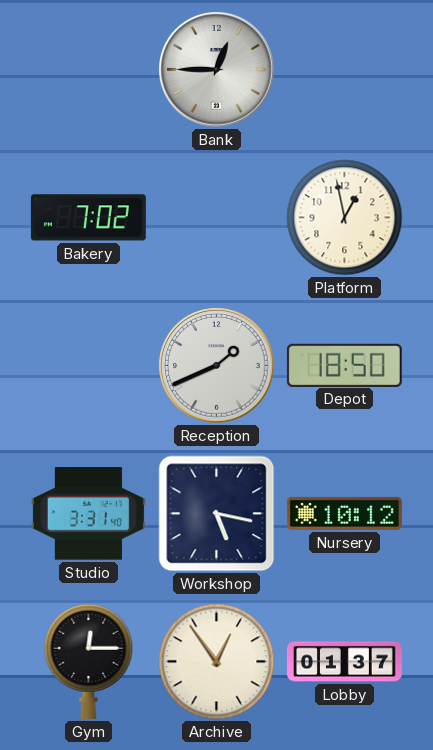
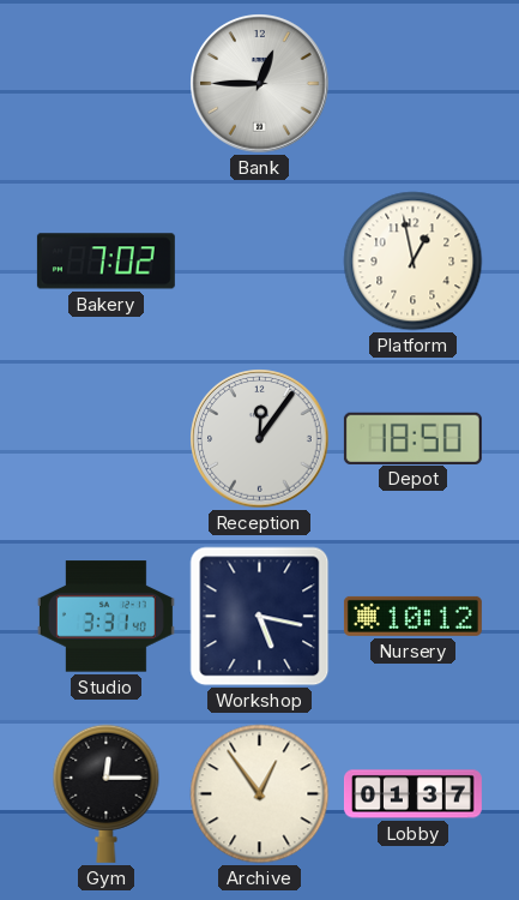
Reception: 1:41 -> 12:06 (260, 439)
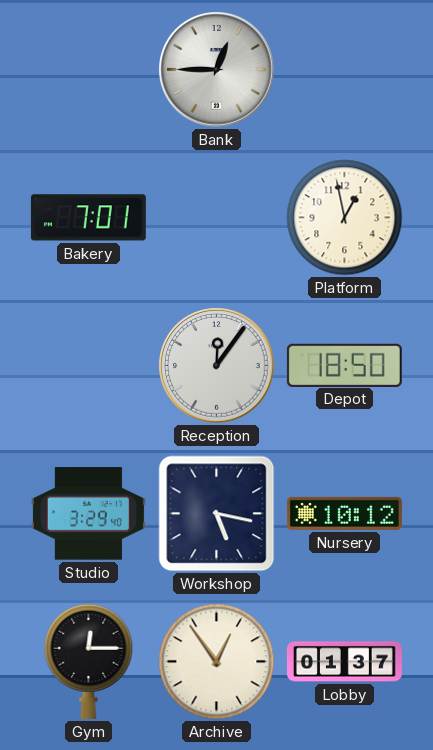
Bakery: 7:02 -> 7:01 (88, 218)
Studio: 3:31 -> 3:29 (88, 514)
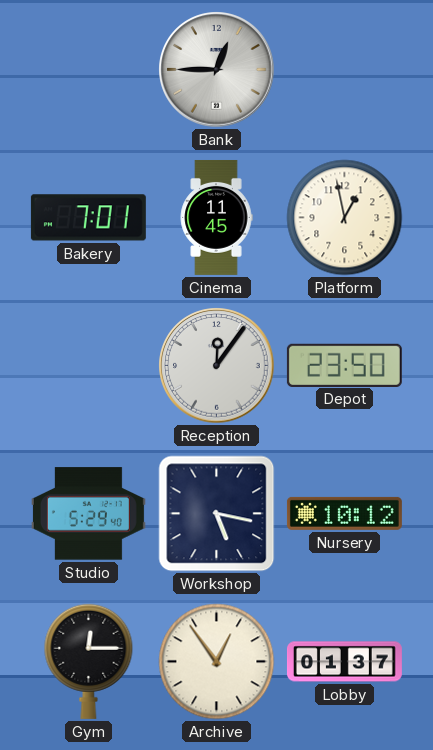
Cinema: none -> 11:45 (216, 217)
Depot: 18:50 -> 23:50 (344, 365)
Studio: 3:29 -> 5:29 (88, 514)
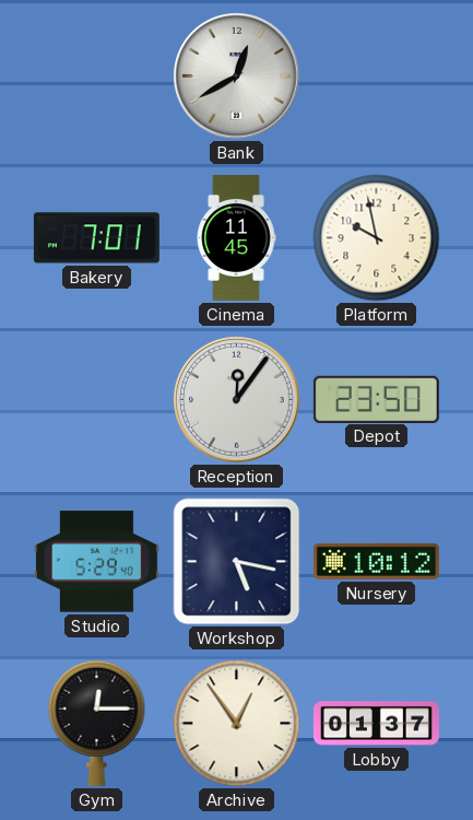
Bank: 12:45 -> 12:40 (237, 77)
Platform: 12:58 -> 9:58 (377, 238)
